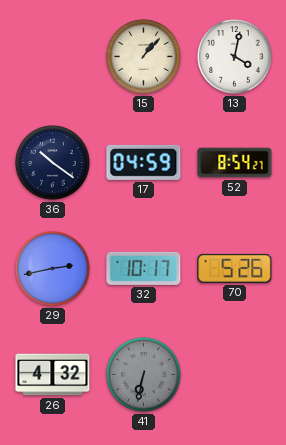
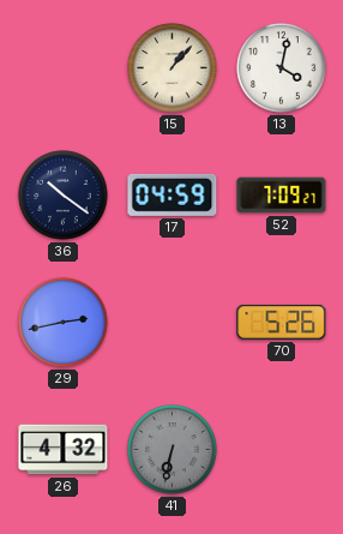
52: 8:54 -> 7:09 (282, 196)
32: 10:17 -> none (144, 268)
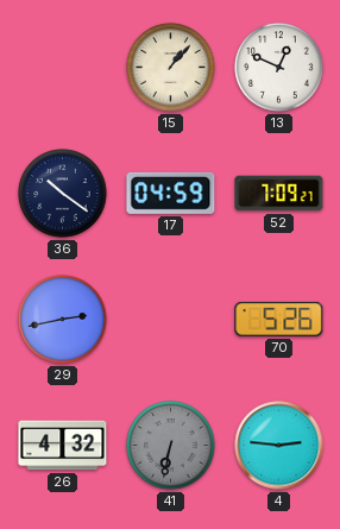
13: 4:02 -> 12:49 (279, 68)
4: none -> 2:46 (279, 446)
